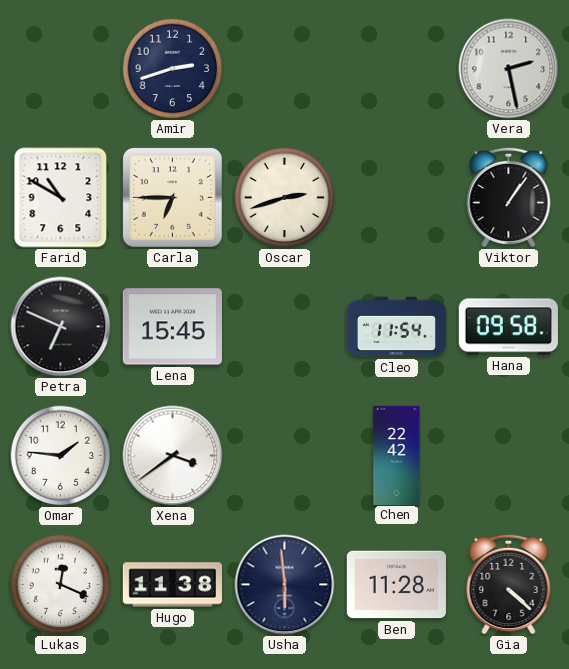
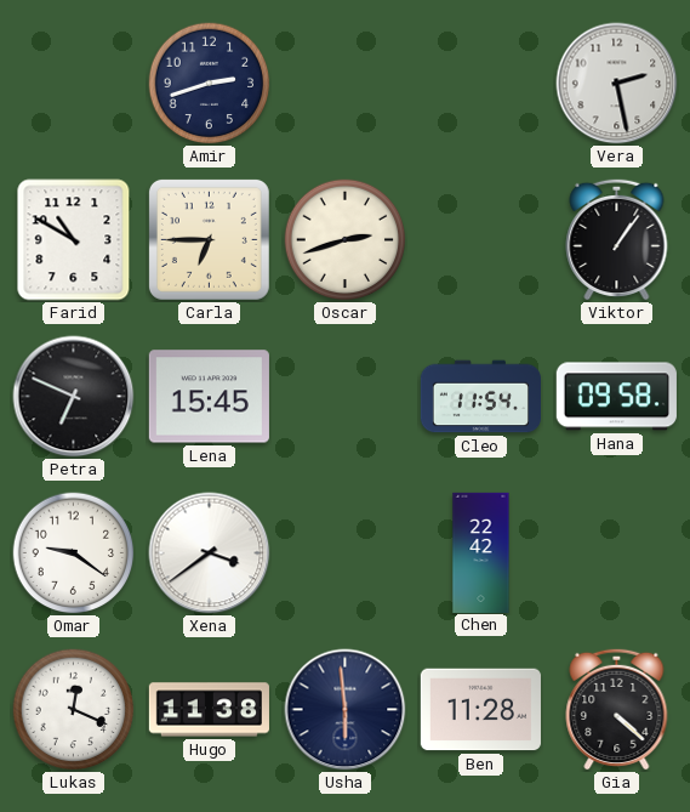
Omar: 1:46 -> 9:21 (74, 553)
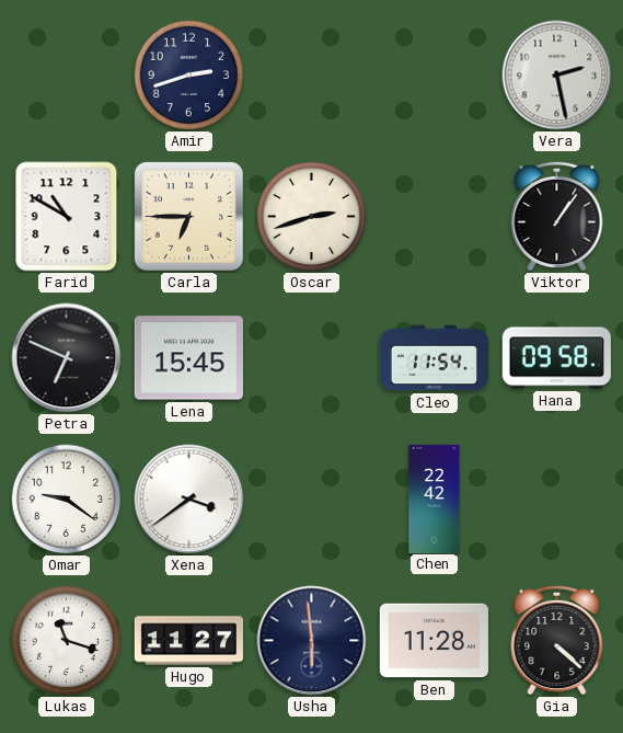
Lukas: 12:19 -> 11:18 (67, 641)
Hugo: 11:38 -> 11:27 (188, 641)
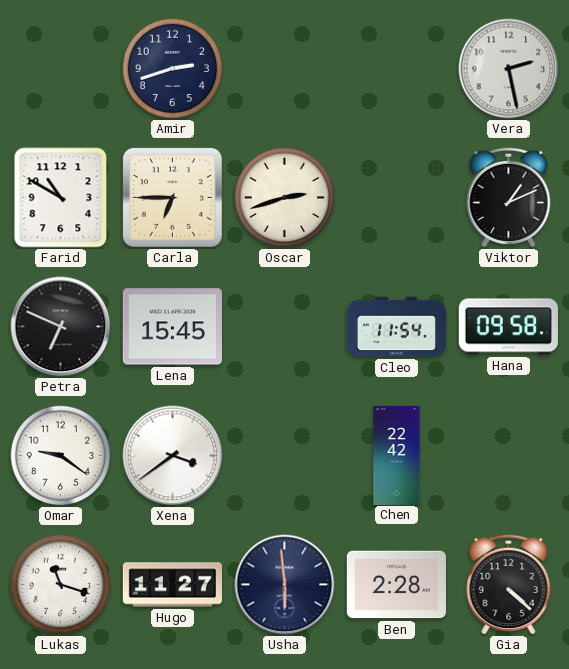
Viktor: 1:06 -> 1:11 (509, 197)
Ben: 11:28 -> 2:28 (396, 585)
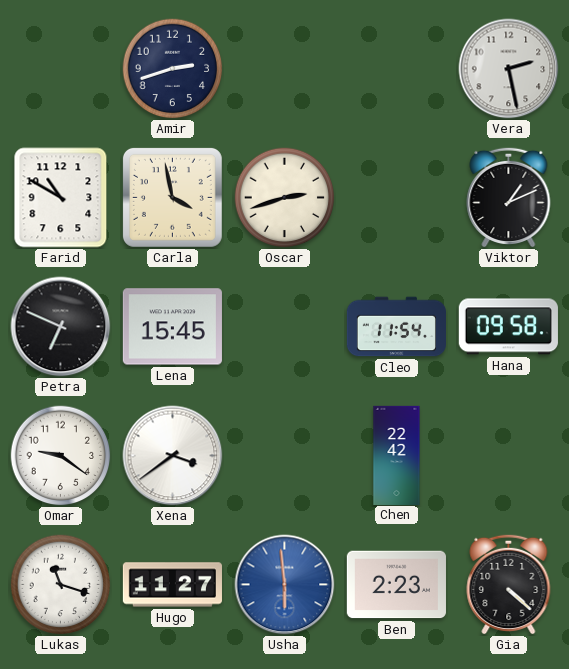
Carla: 6:45 -> 3:58 (172, 197)
Usha dial: navy -> blue (285, 585)
Ben: 2:28 -> 2:23 (396, 585)
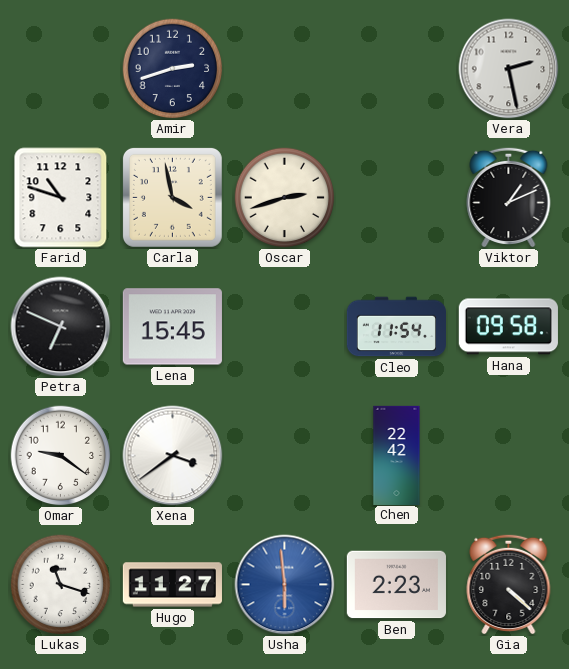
Farid: 10:50 -> 10:48 (61, 198)
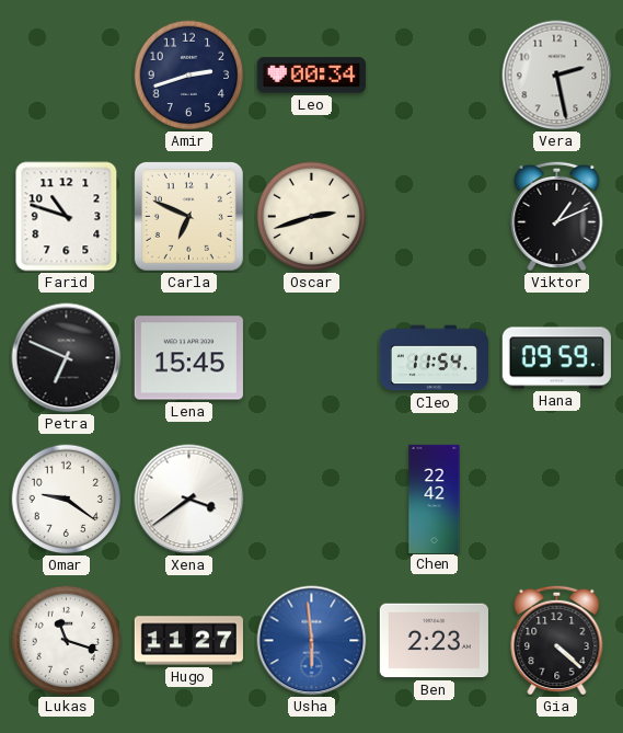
Leo: none -> 00:34 (311, 76)
Carla: 3:58 -> 6:49 (188, 216)
Hana: 09:58 -> 09:59 (556, 358)
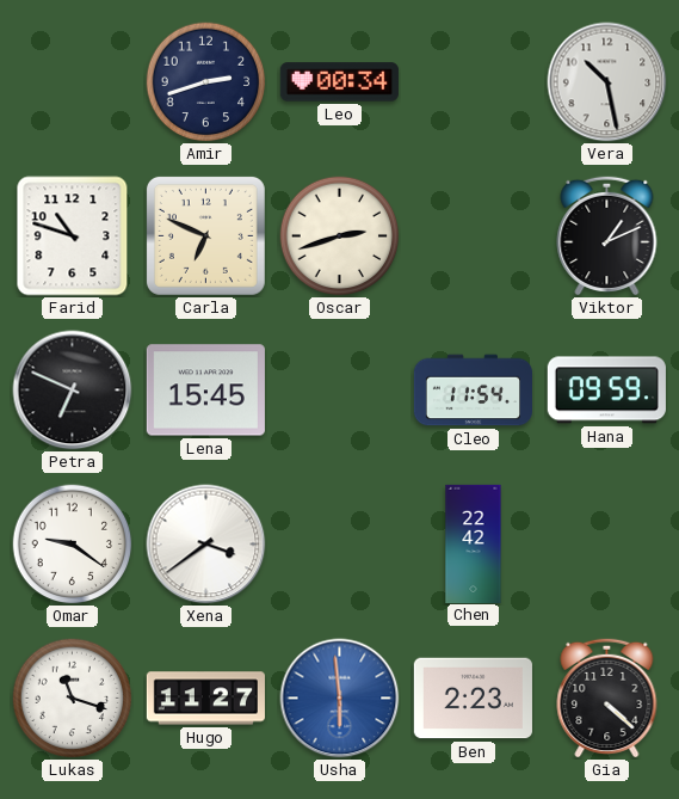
Vera: 2:28 -> 10:28 (607, 82)
